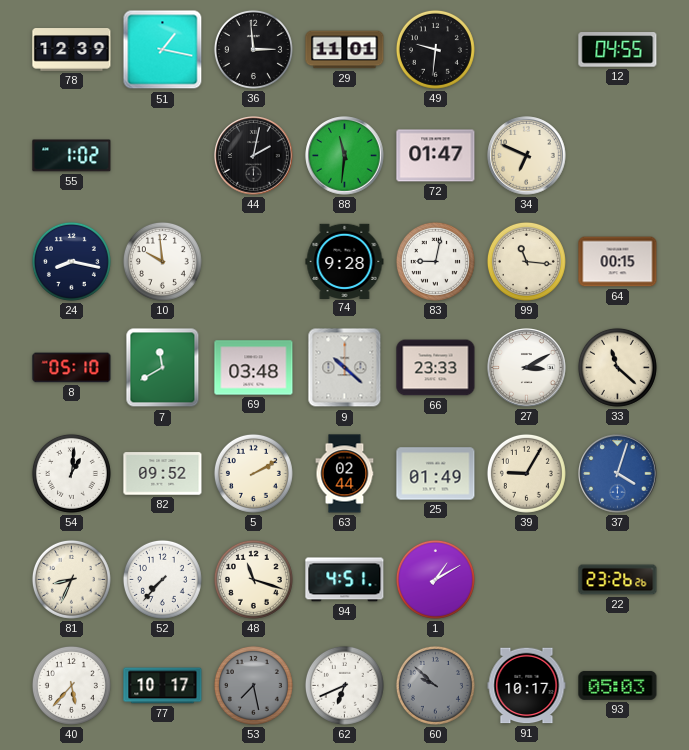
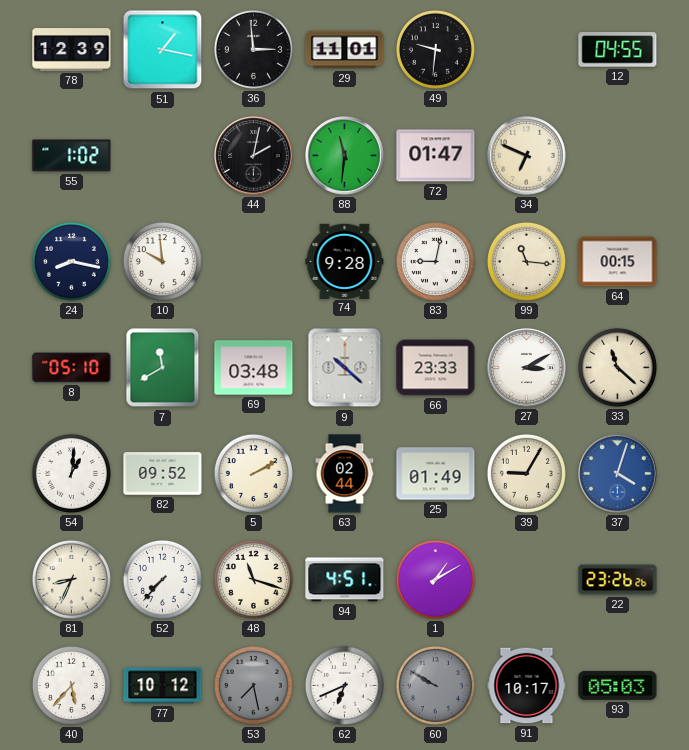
77: 10:17 -> 10:12 (163, 686)
60: 9:52 -> 9:50 (435, 685)
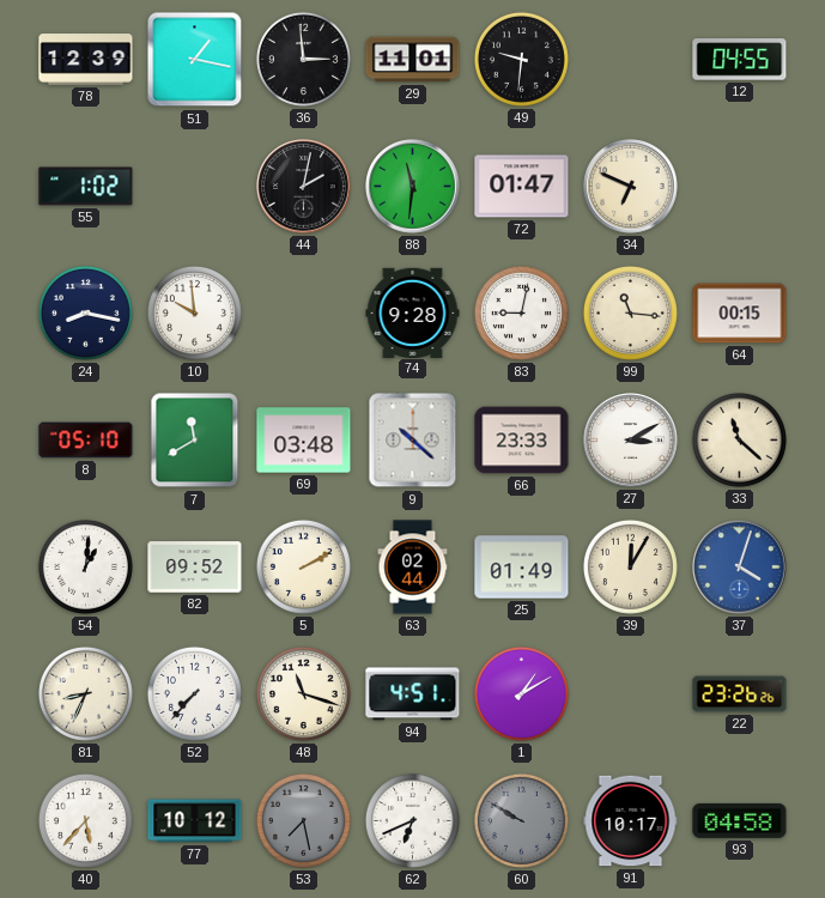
39: 9:05 -> 12:05 (630, 566)
93: 05:03 -> 04:58 (740, 820)
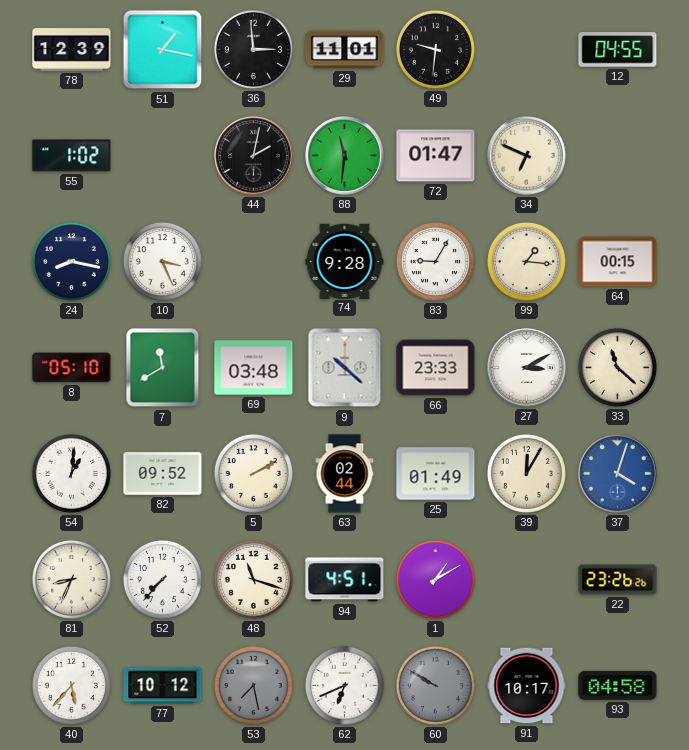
10: 9:59 -> 3:26 (162, 261)
83: 9:02 -> 9:05 (435, 261)
99: 11:16 -> 1:16 (526, 261)
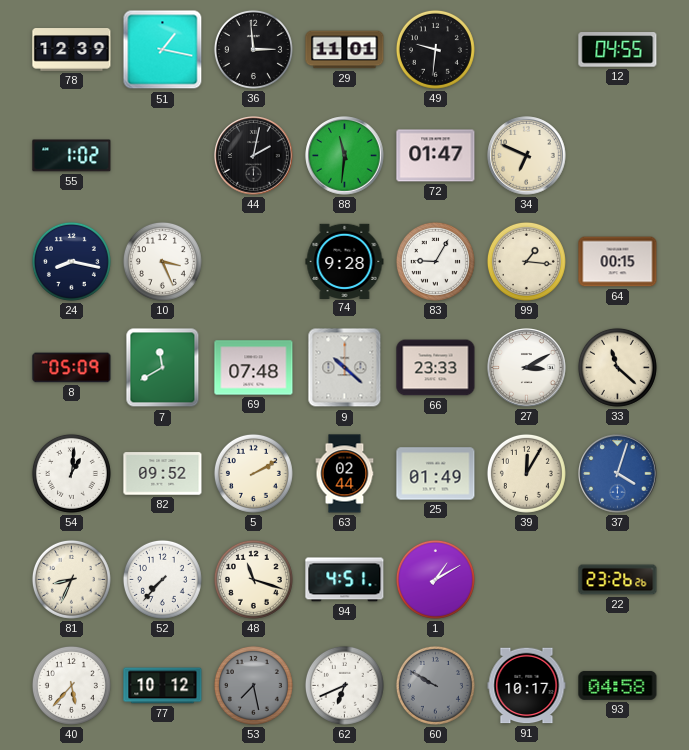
8: 05:10 -> 05:09 (72, 368)
69: 03:48 -> 07:48 (254, 368)
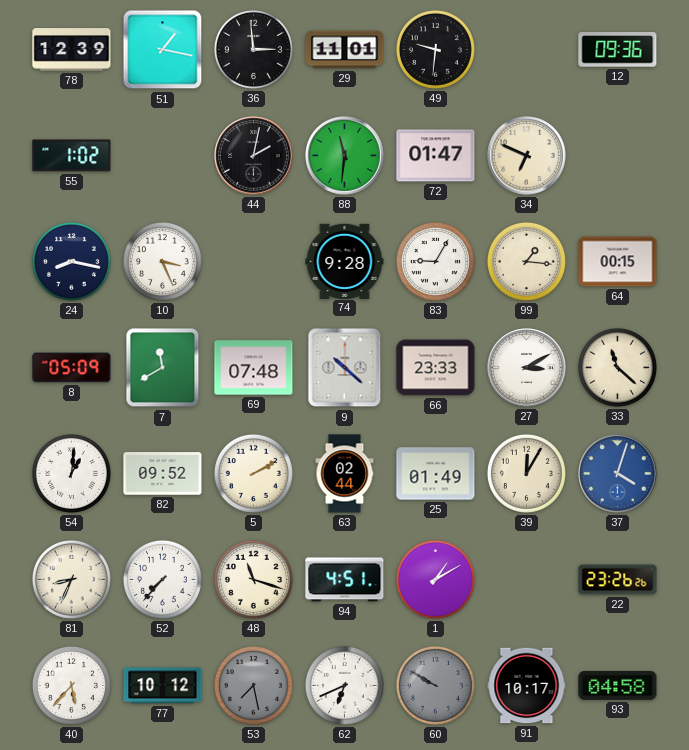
12: 04:55 -> 09:36 (618, 50)
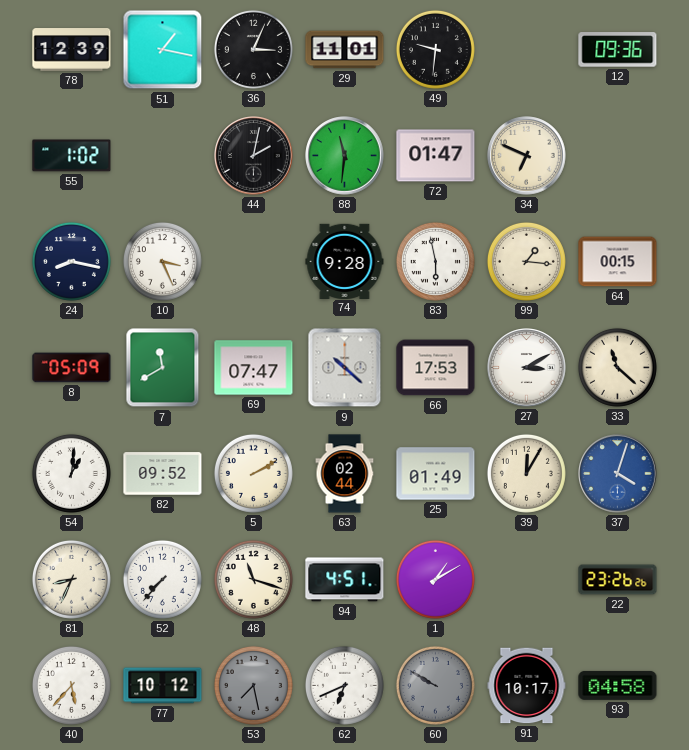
36: 2:59 -> 3:04 (253, 49)
83: 9:05 -> 5:58 (435, 261)
69: 07:48 -> 07:47 (254, 368)
66: 23:33 -> 17:53 (436, 368)
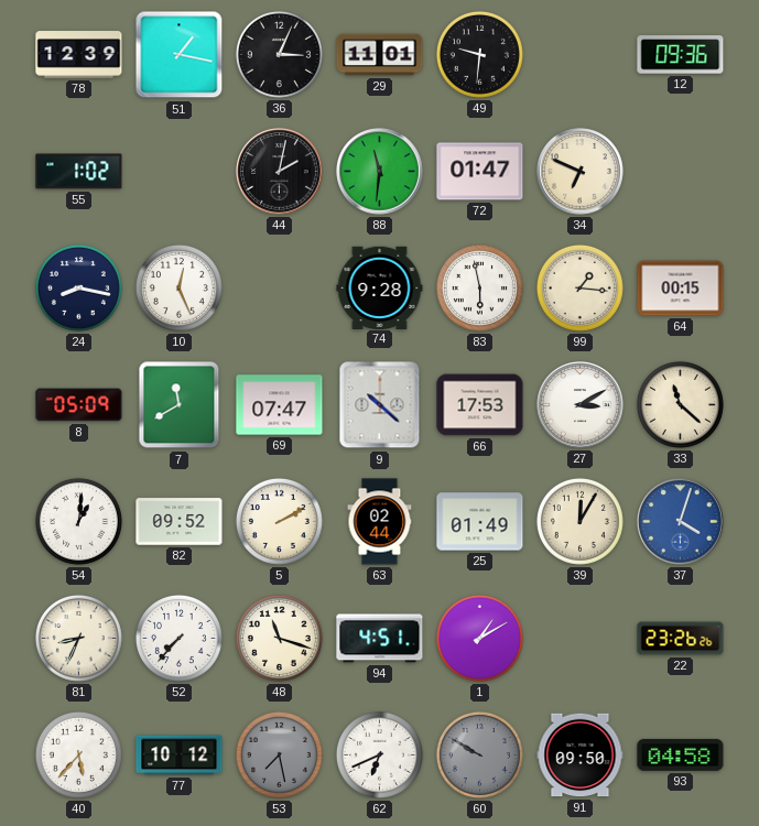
10: 3:26 -> 12:26 (178, 287)
91: 10:17 -> 09:50 (581, 756)
